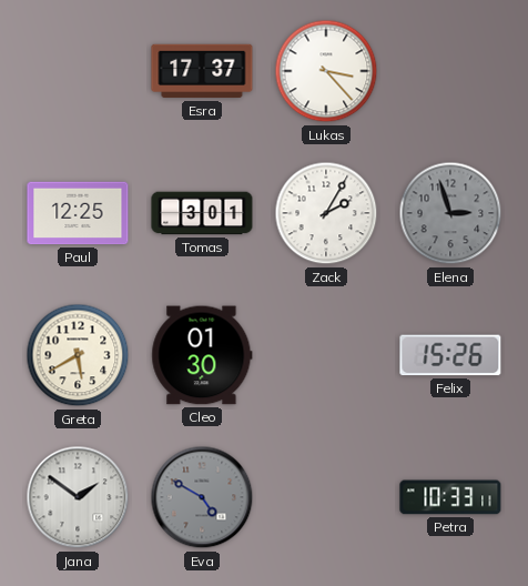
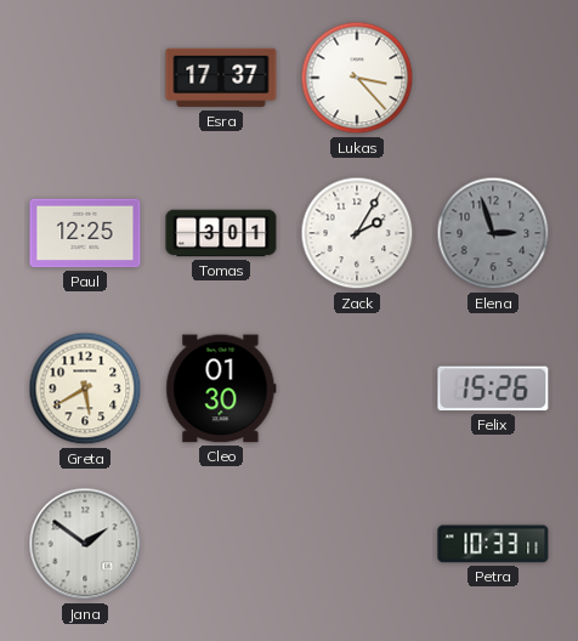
Eva: 4:50 -> none (202, 497)
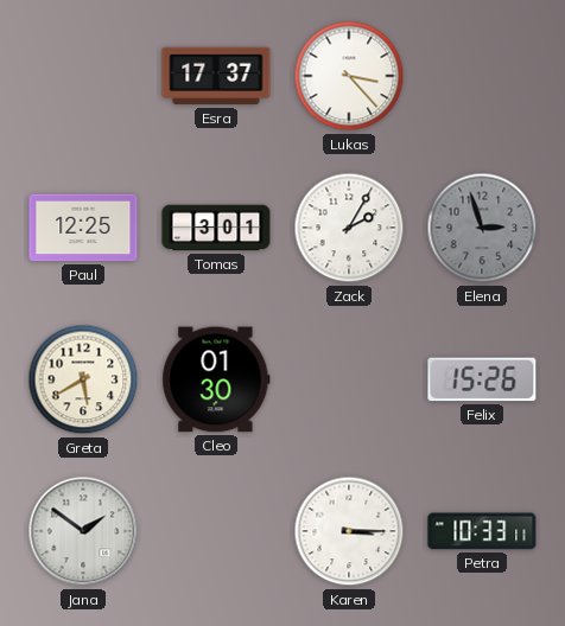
Karen: none -> 3:15 (349, 531)
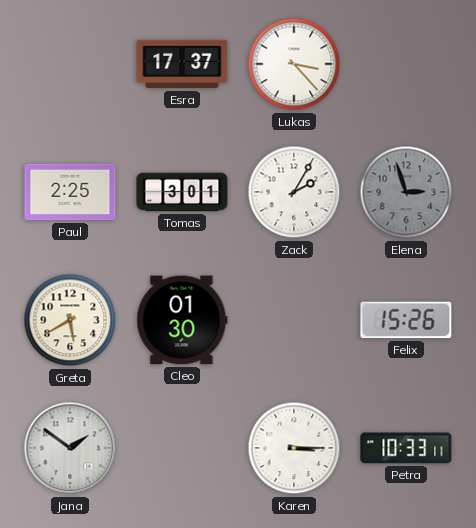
Paul: 12:25 -> 2:25 (70, 192)
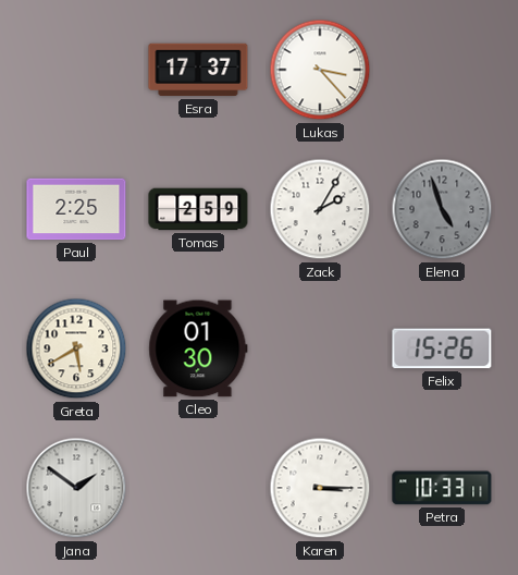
Tomas: 3:01 -> 2:59 (198, 209)
Elena: 2:57 -> 4:57 (442, 209)
